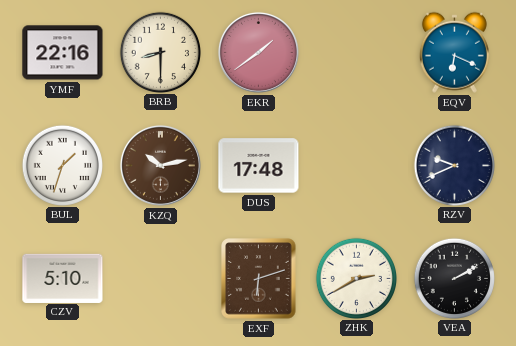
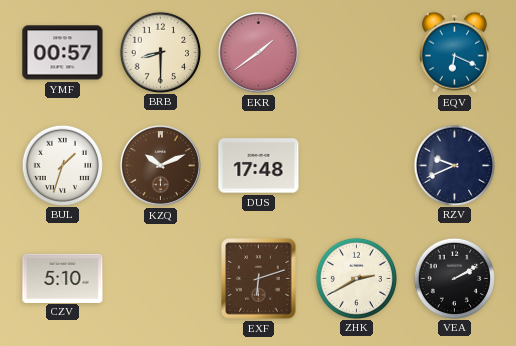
YMF: 22:16 -> 00:57 (63, 53)
KZQ: 10:13 -> 10:11 (160, 165)
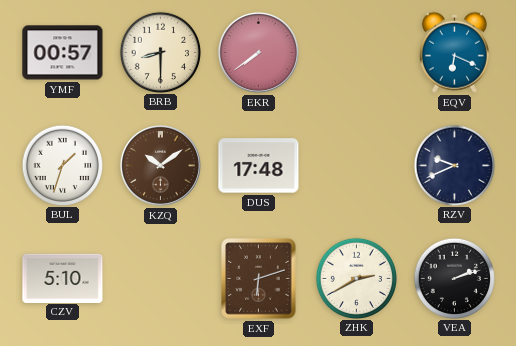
EKR: 1:39 -> 7:39 (258, 52)
KZQ: 10:11 -> 10:09 (160, 165)
VEA: 2:10 -> 2:12 (454, 278)
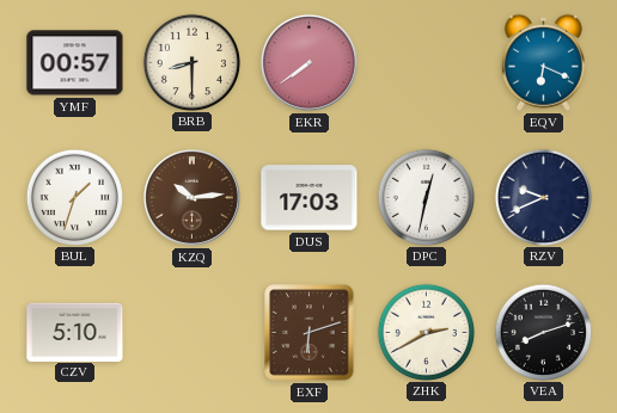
KZQ: 10:09 -> 10:14 (191, 197)
DUS: 17:48 -> 17:03 (310, 198)
DPC: none -> 12:32 (426, 197)
VEA: 2:12 -> 8:12 (543, 332)
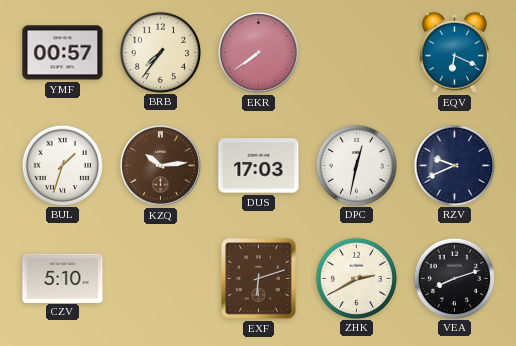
BRB: 8:30 -> 7:36 (160, 52)
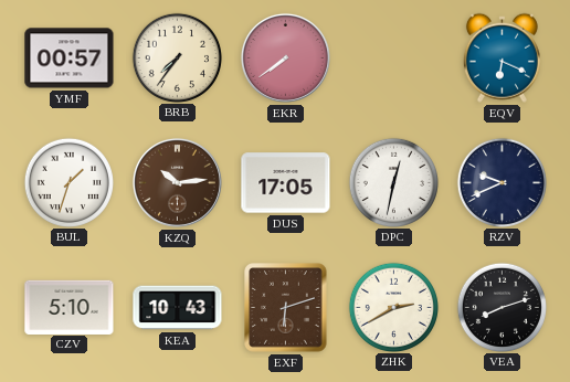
DUS: 17:03 -> 17:05 (286, 183)
KEA: none -> 10:43 (178, 308)
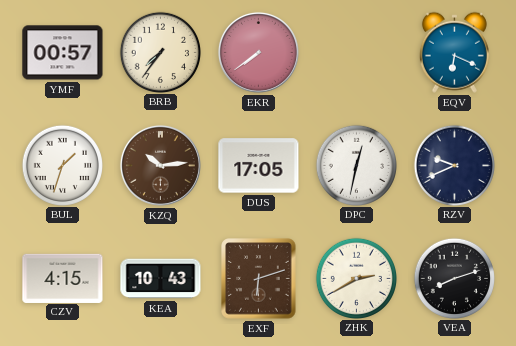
CZV: 5:10 -> 4:15 (63, 278)
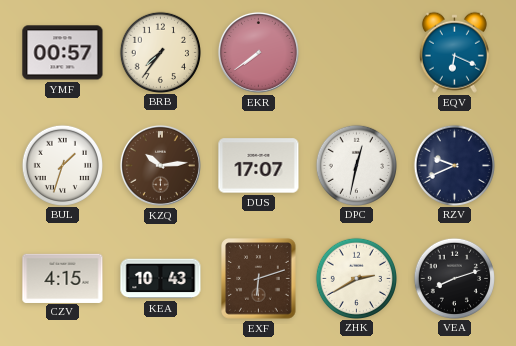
DUS: 17:05 -> 17:07 (259, 166)
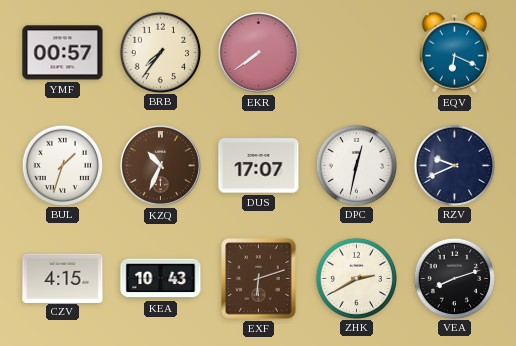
KZQ: 10:14 -> 10:34 (160, 165)
